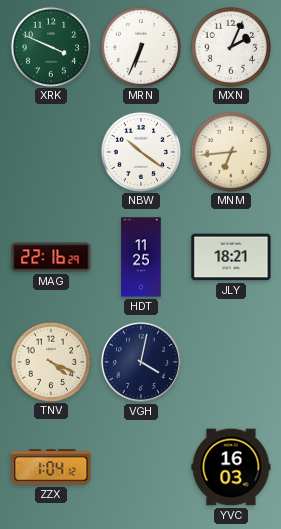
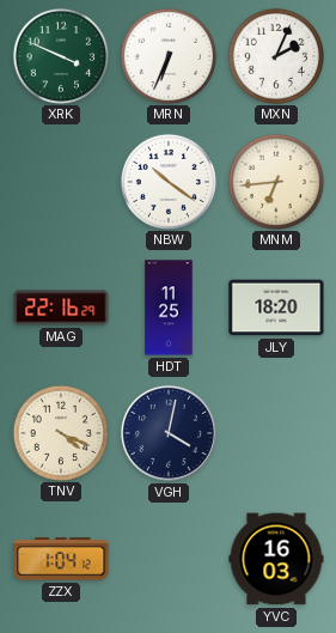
JLY: 18:21 -> 18:20 (276, 308)
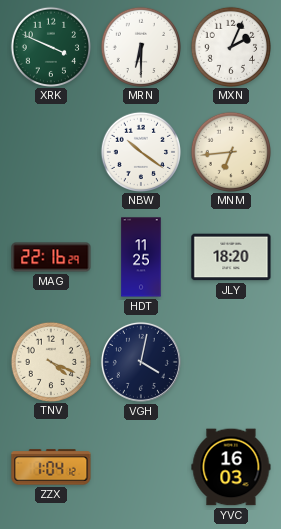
MRN: 6:34 -> 6:30 (140, 46)
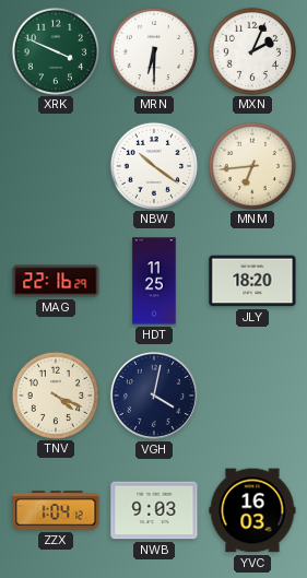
NWB: none -> 9:03 (154, 510)
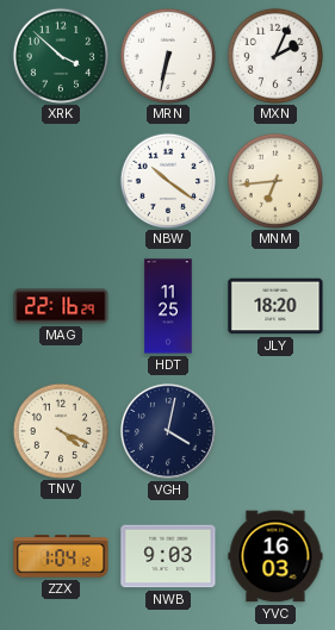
XRK: 3:49 -> 3:52 (60, 55)
MRN: 6:30 -> 6:32 (167, 55)
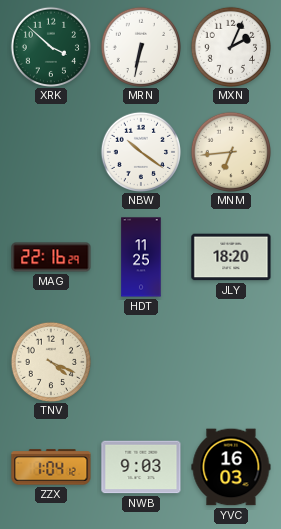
VGH: 4:02 -> none (168, 431)
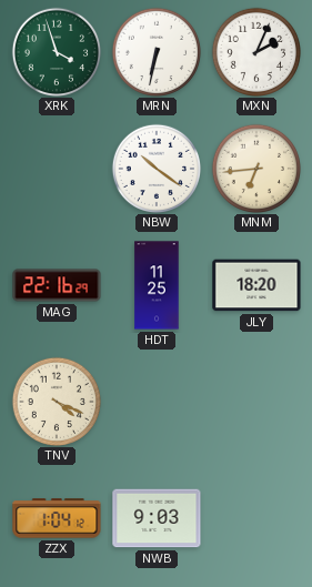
XRK: 3:52 -> 3:57 (56, 51)
YVC: 16:03 -> none (231, 467)
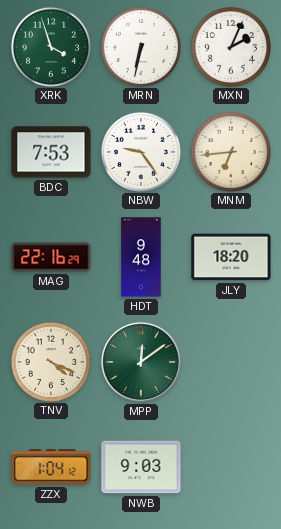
BDC: none -> 7:53 (51, 152)
NBW: 10:21 -> 9:24 (140, 151)
HDT: 11:25 -> 9:48 (141, 257)
MPP: none -> 12:09 (141, 362)
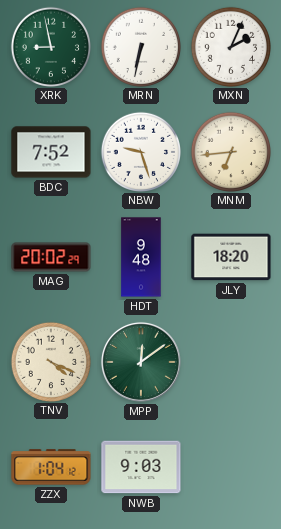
XRK: 3:57 -> 8:58 (50, 46)
BDC: 7:53 -> 7:52 (51, 152)
NBW: 9:24 -> 9:27 (140, 151)
MAG: 22:16 -> 20:02 (51, 257)
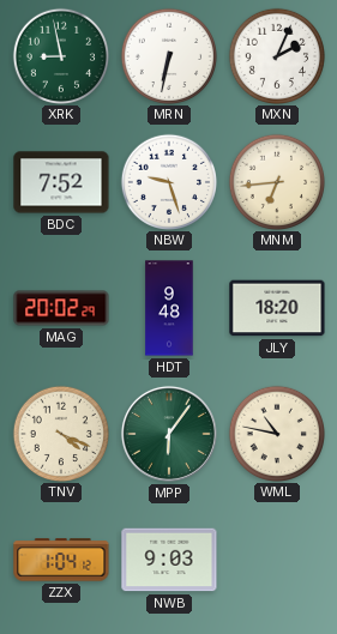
MPP: 12:09 -> 6:06 (169, 434)
WML: none -> 10:47 (276, 433)
